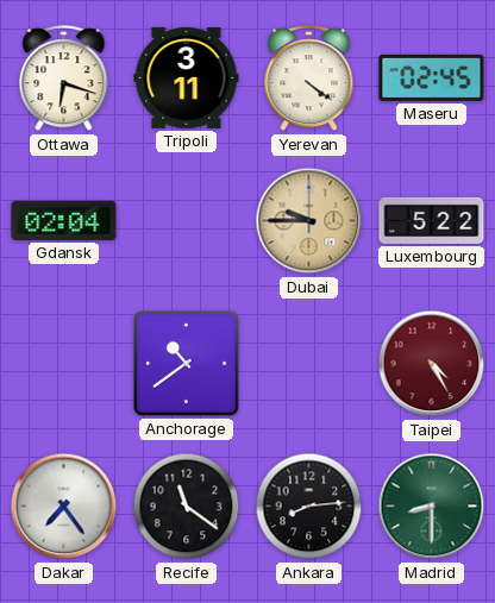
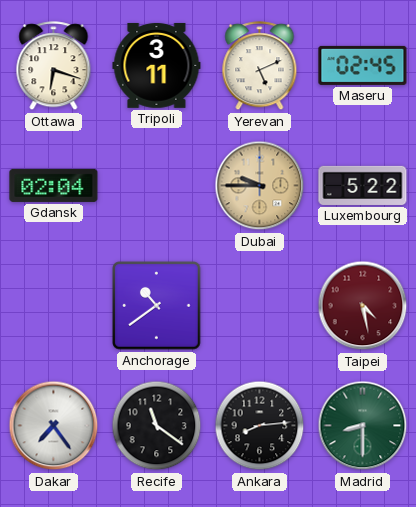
Yerevan: 4:21 -> 5:11 (260, 66)
Taipei: 4:25 -> 4:28 (363, 306)
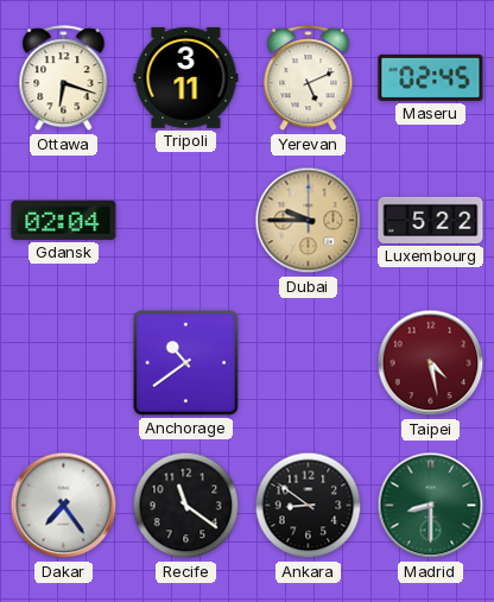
Ankara: 8:14 -> 8:51 (309, 506)
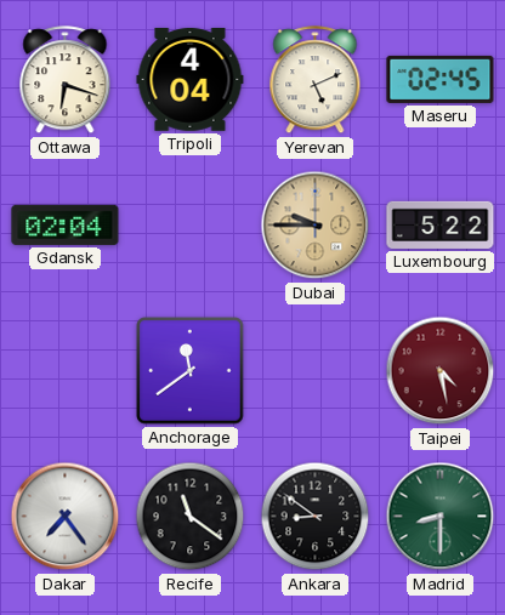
Tripoli: 3:11 -> 4:04 (191, 79)
Anchorage: 10:39 -> 11:39 (191, 371)
